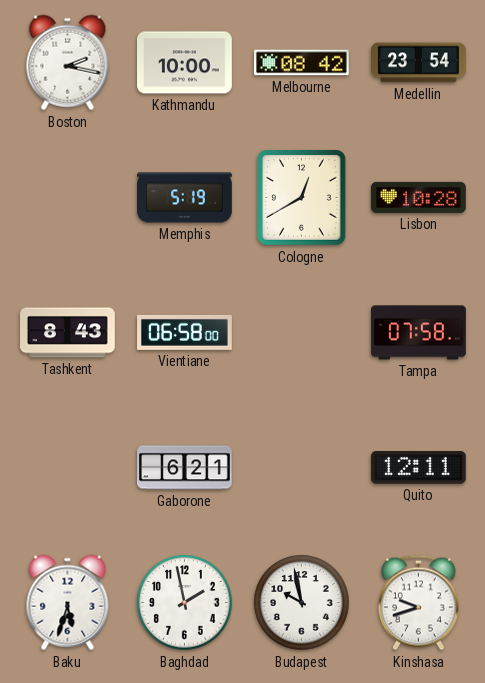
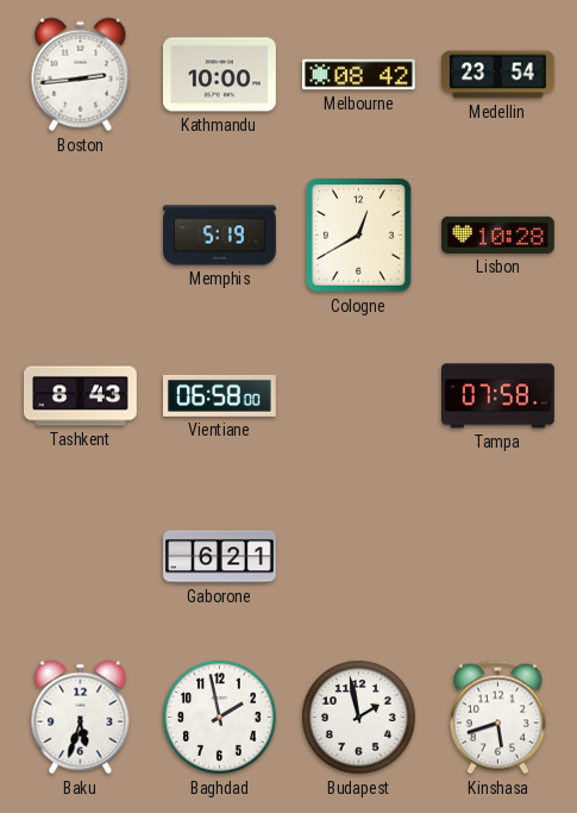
Boston: 2:17 -> 2:44 (81, 75)
Quito: 12:11 -> none (418, 468)
Budapest: 9:58 -> 1:58 (359, 718)
Kinshasa: 9:42 -> 5:42 (497, 718)
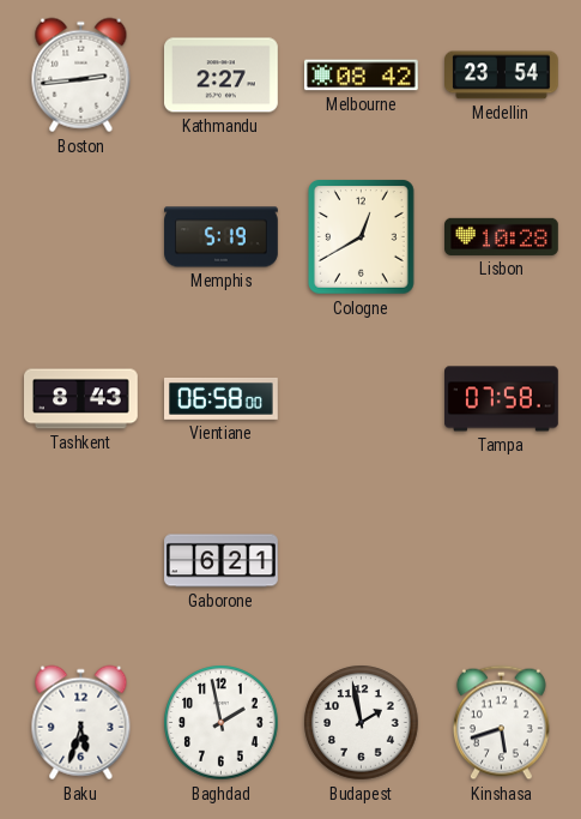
Kathmandu: 10:00 -> 2:27 (222, 76)
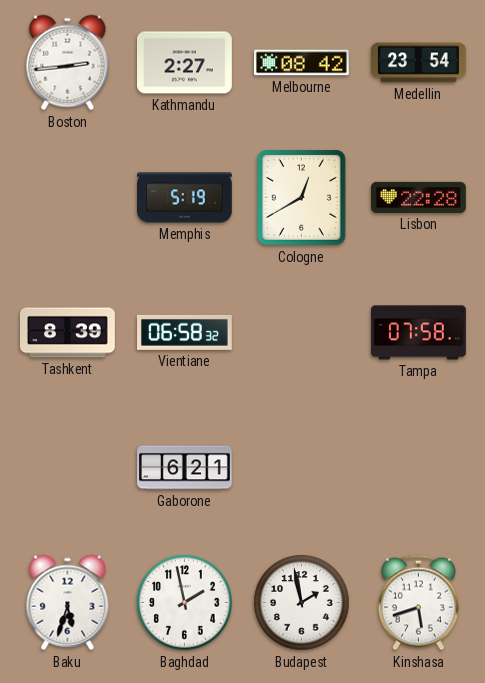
Lisbon: 10:28 -> 22:28 (419, 197)
Tashkent: 8:43 -> 8:39 (68, 333)
Vientiane: 06:58:00 -> 06:58:32 (185, 332)
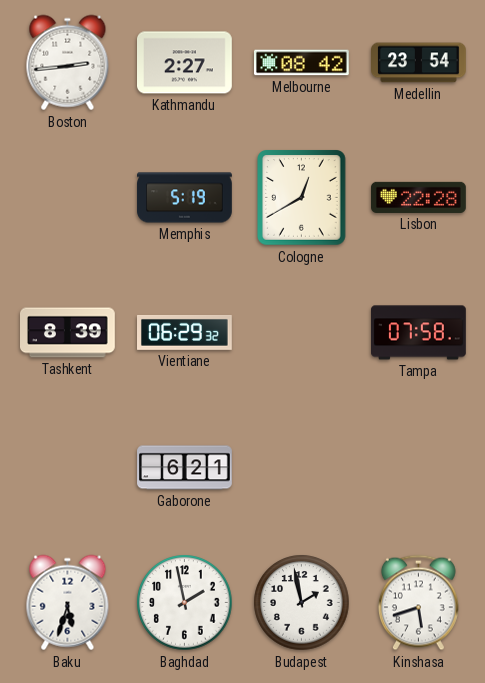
Vientiane: 06:58 -> 06:29 (185, 332)
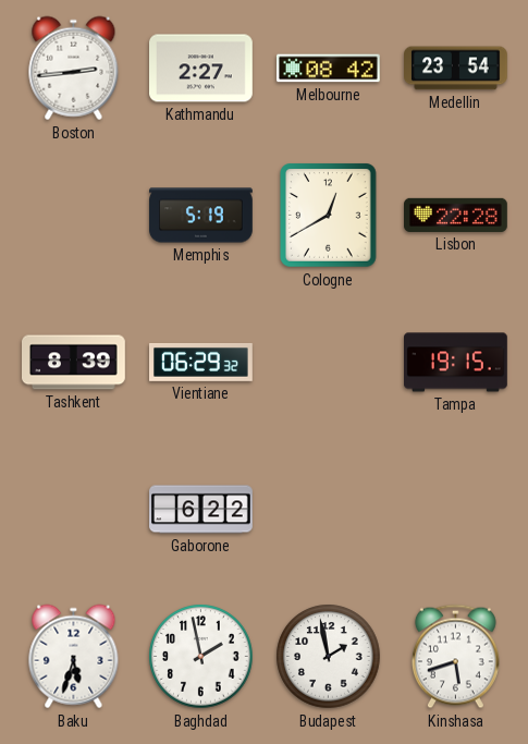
Tampa: 07:58 -> 19:15 (456, 363)
Gaborone: 6:21 -> 6:22 (201, 510)
